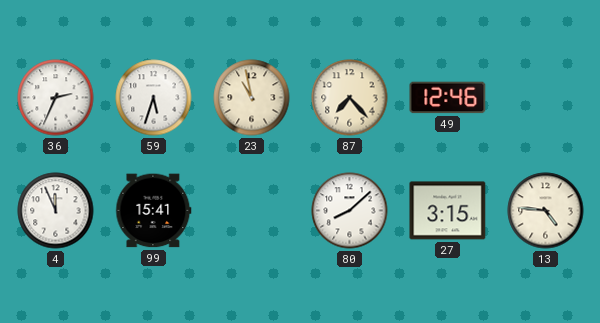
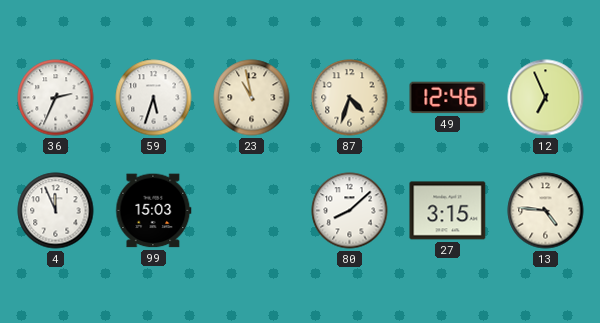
87: 7:23 -> 4:33 (350, 98)
12: none -> 6:56 (546, 98)
99: 15:41 -> 15:03 (154, 211)
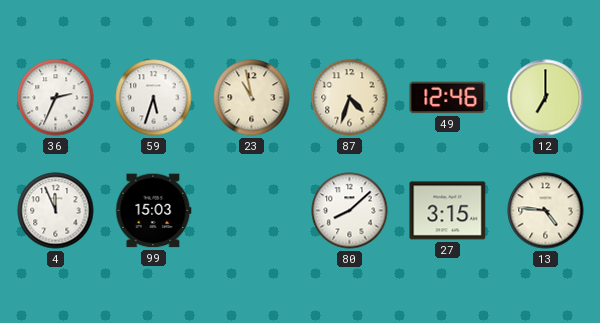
12: 6:56 -> 7:00 (546, 98)
